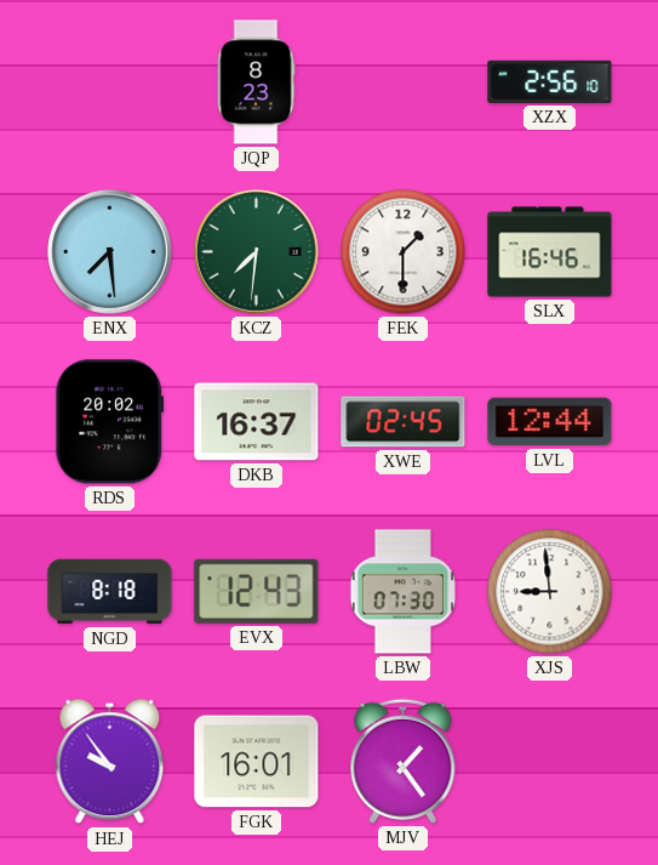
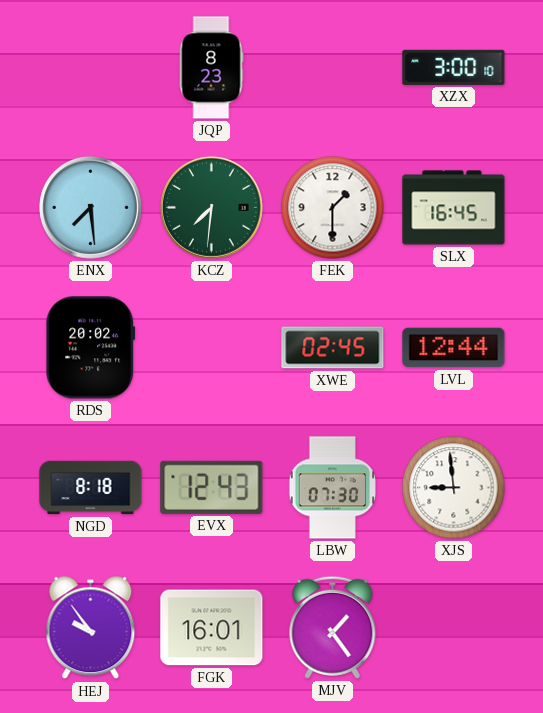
XZX: 2:56 -> 3:00 (454, 67)
SLX: 16:46 -> 16:45 (454, 208)
DKB: 16:37 -> none (257, 422)
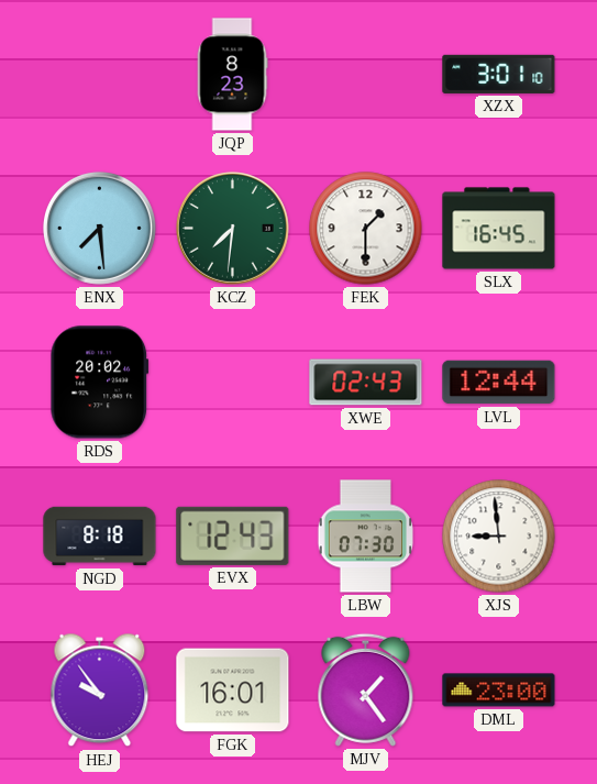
XZX: 3:00 -> 3:01 (499, 74)
XWE: 02:45 -> 02:43 (366, 383)
DML: none -> 23:00 (499, 691)
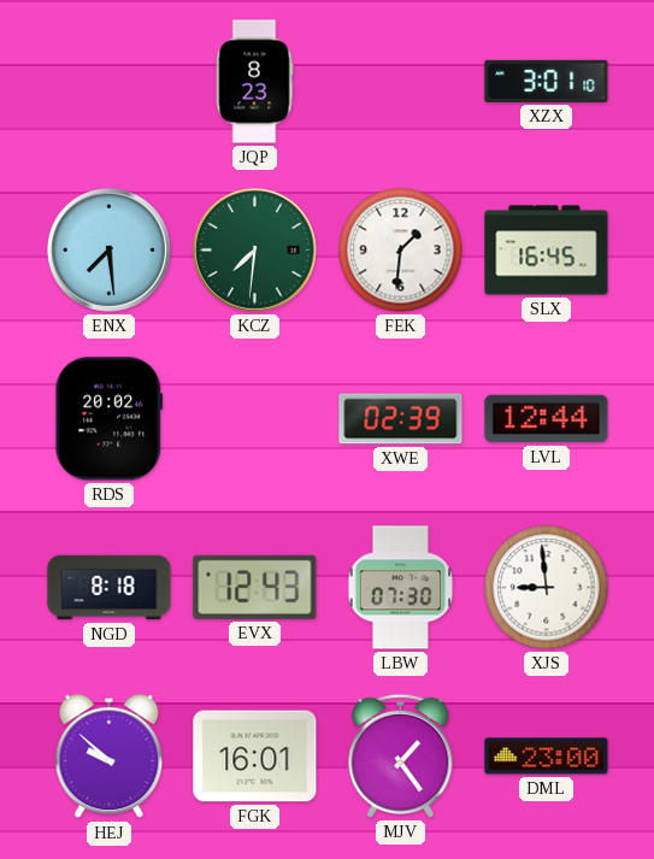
FEK: 1:30 -> 1:31 (401, 251)
XWE: 02:43 -> 02:39 (401, 419)
HEJ: 9:54 -> 9:52 (110, 757)
